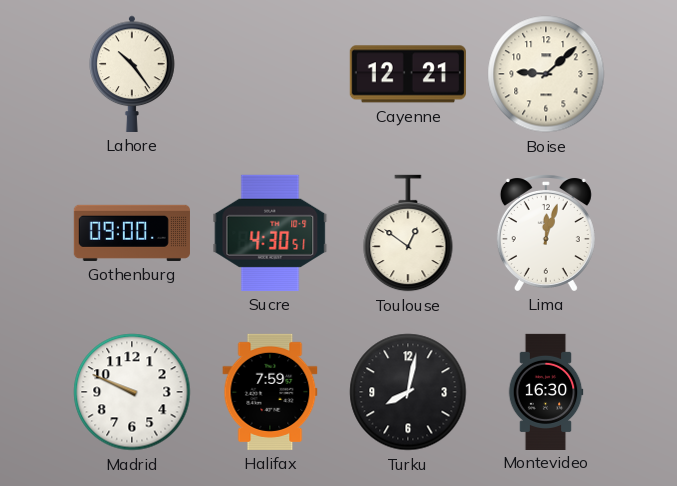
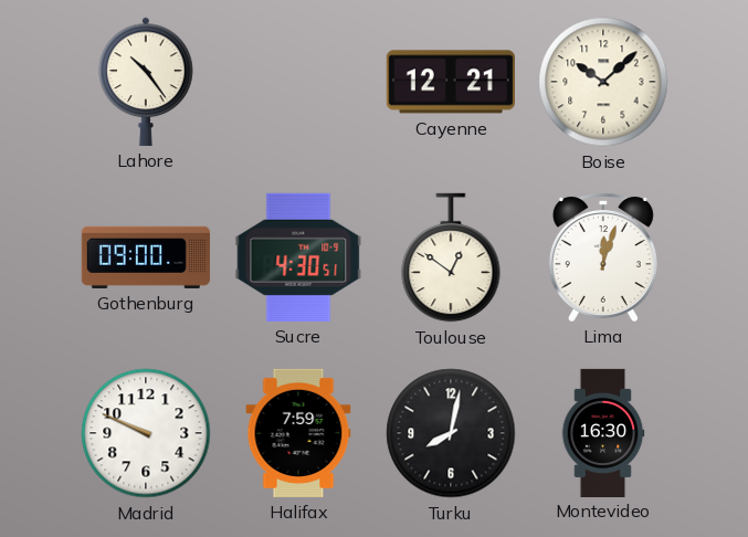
Boise: 9:08 -> 10:08 (603, 82)
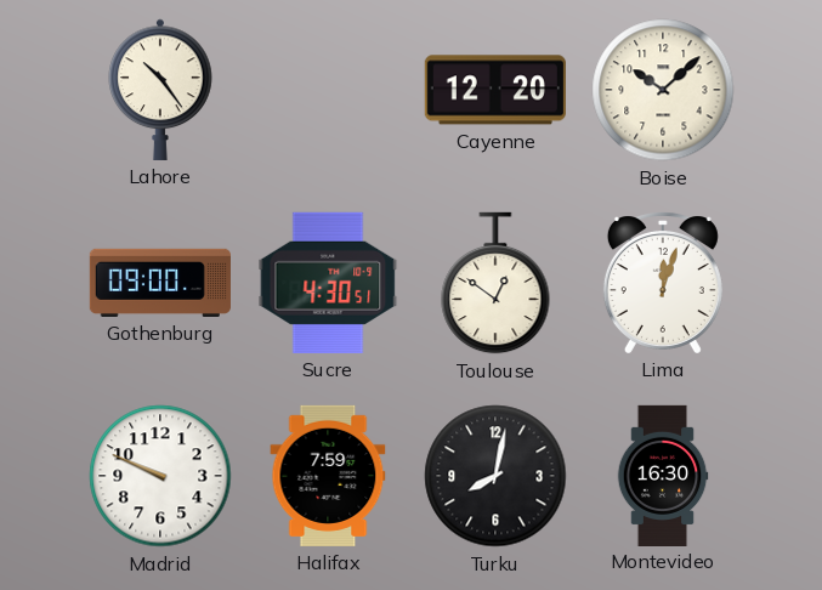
Cayenne: 12:21 -> 12:20 (495, 90)
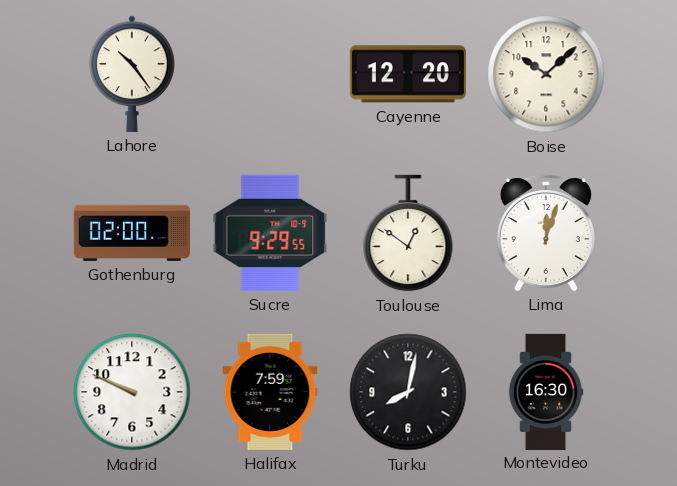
Gothenburg: 09:00 -> 02:00 (132, 233)
Sucre: 4:30 -> 9:29 (270, 233)
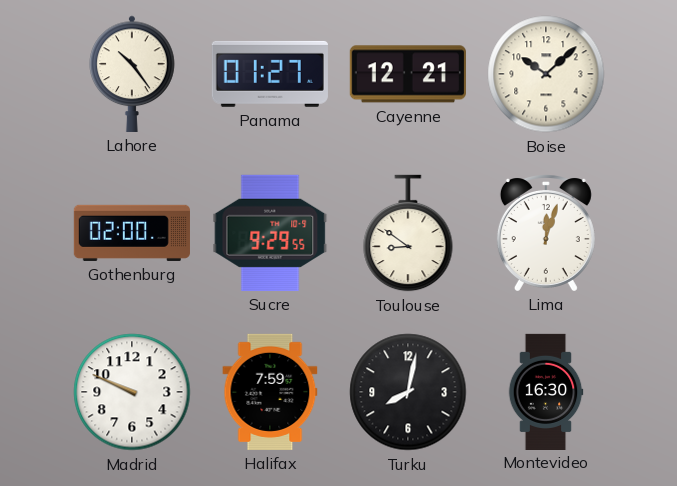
Panama: none -> 01:27 (270, 74)
Cayenne: 12:20 -> 12:21 (408, 74)
Toulouse: 12:51 -> 8:51 (408, 233)
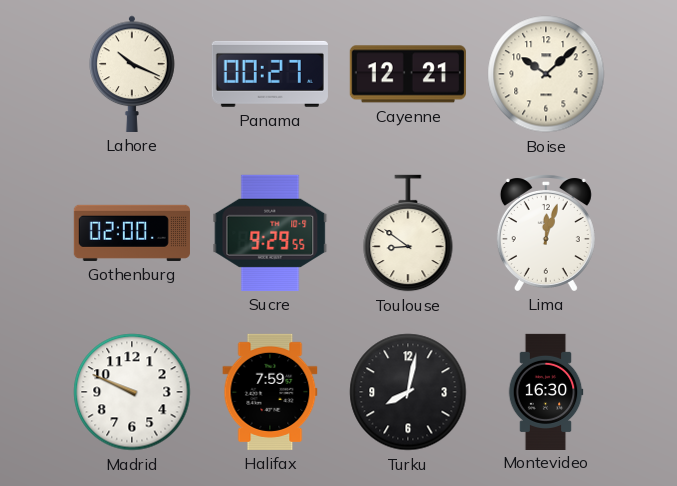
Lahore: 10:24 -> 10:19 (132, 74)
Panama: 01:27 -> 00:27 (270, 74)
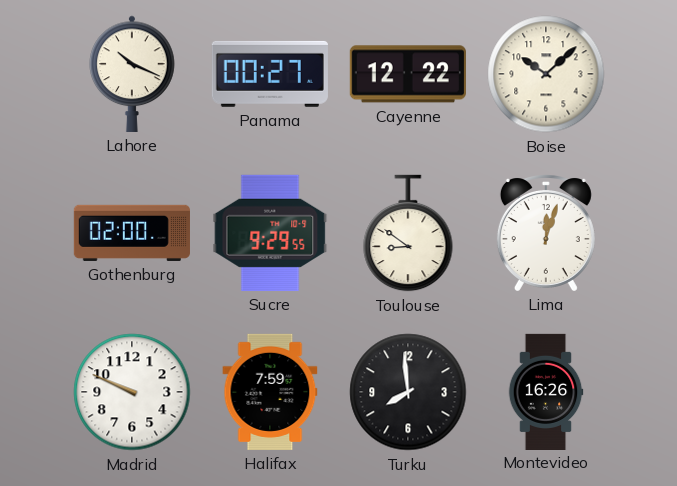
Cayenne: 12:21 -> 12:22 (408, 74)
Turku: 8:02 -> 7:59 (408, 392)
Montevideo: 16:30 -> 16:26 (546, 391)
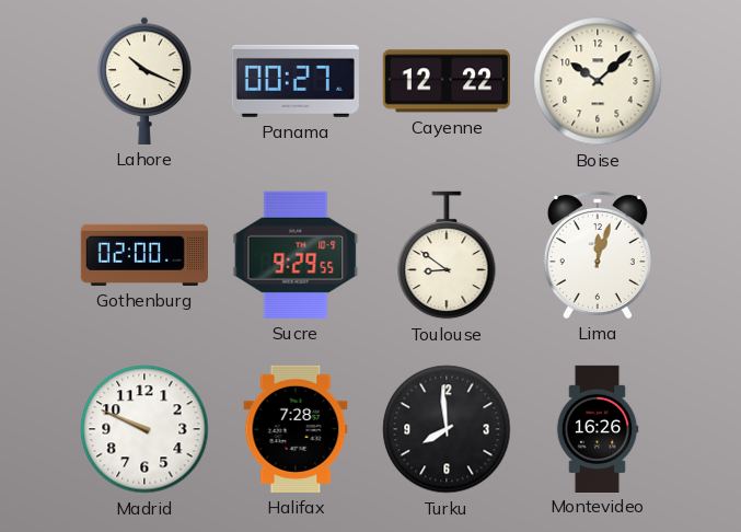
Halifax: 7:59 -> 7:28 (296, 429)
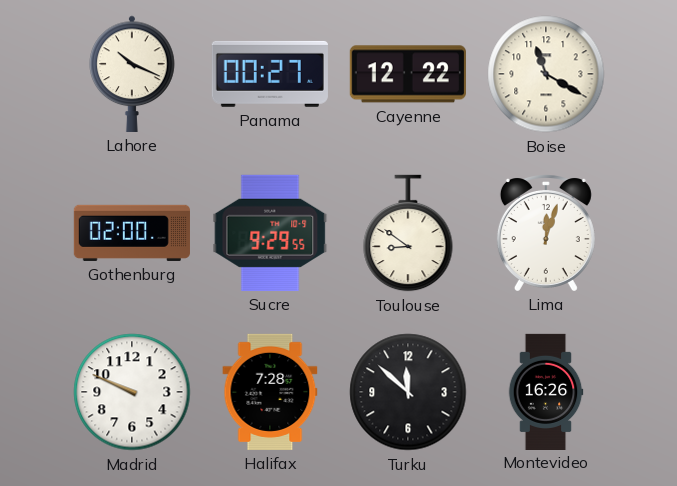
Boise: 10:08 -> 11:20 (546, 74)
Turku: 7:59 -> 11:52 (408, 392)
